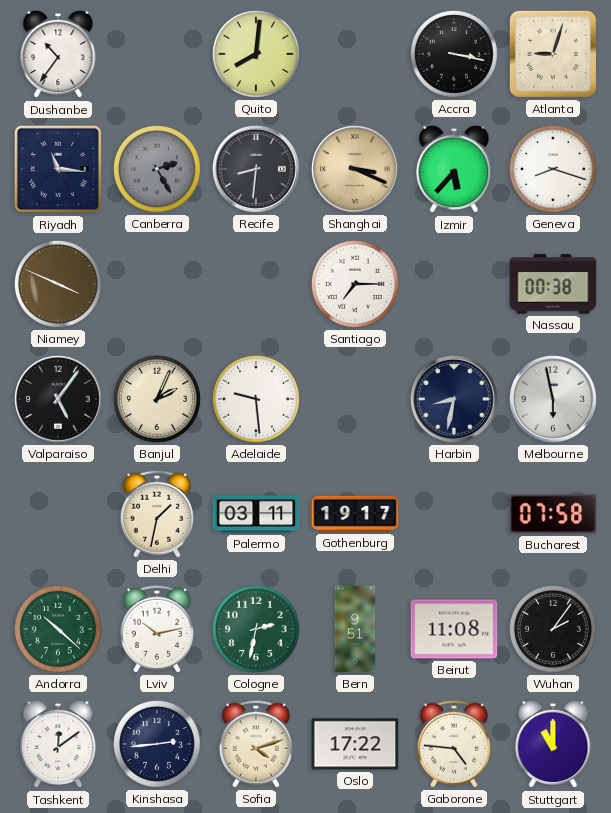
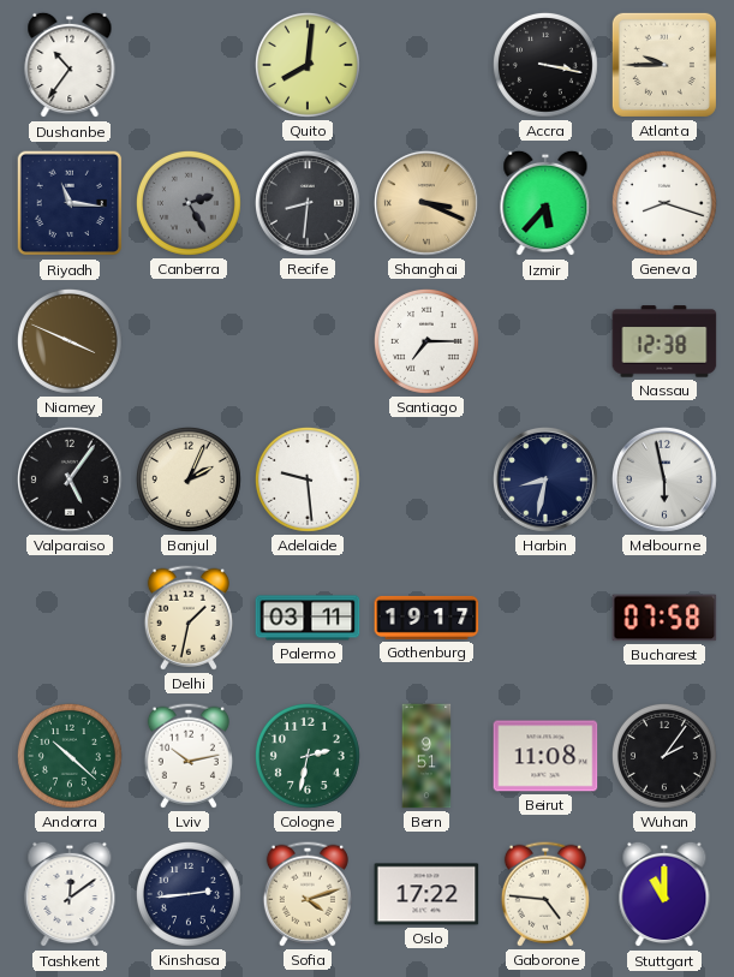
Atlanta: 9:03 -> 9:45 (664, 65)
Nassau: 00:38 -> 12:38 (664, 341)
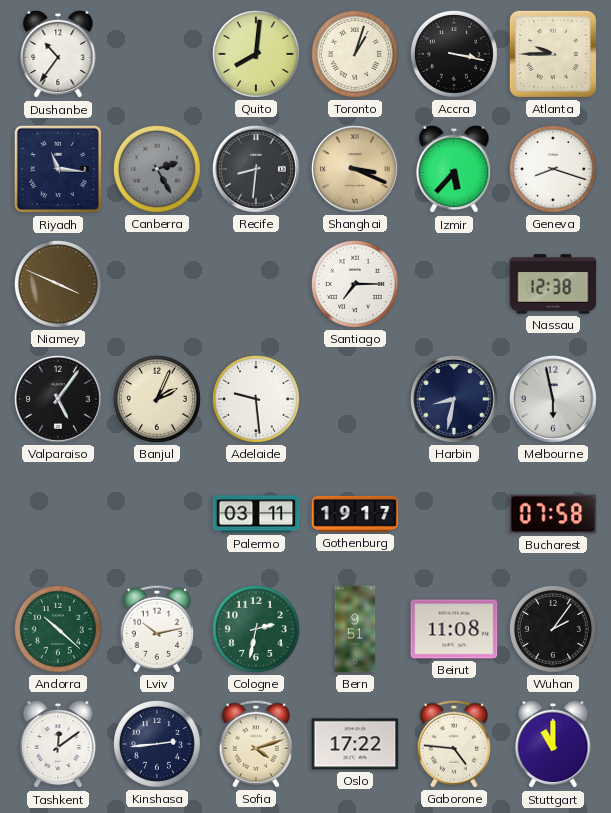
Toronto: none -> 1:03 (355, 54)
Delhi: 1:32 -> none (189, 618)
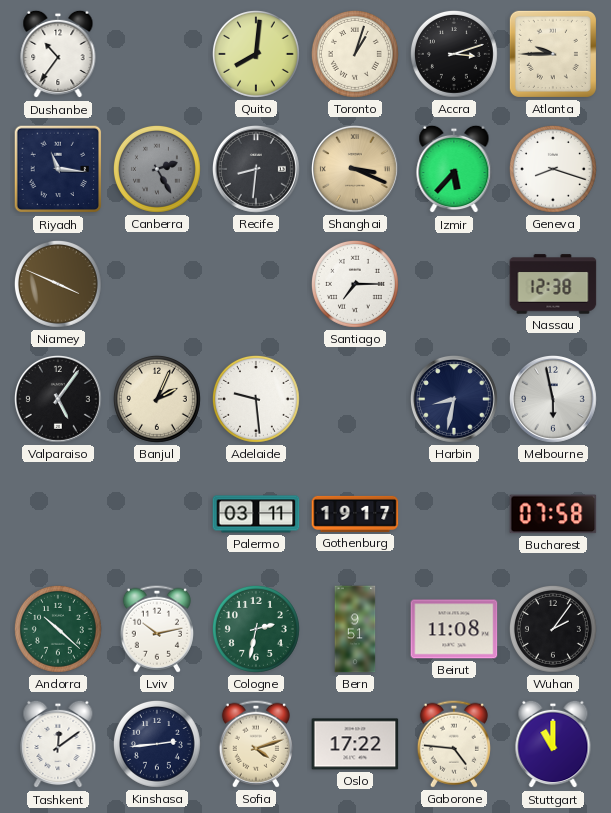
Accra: 3:17 -> 3:12 (454, 54)
